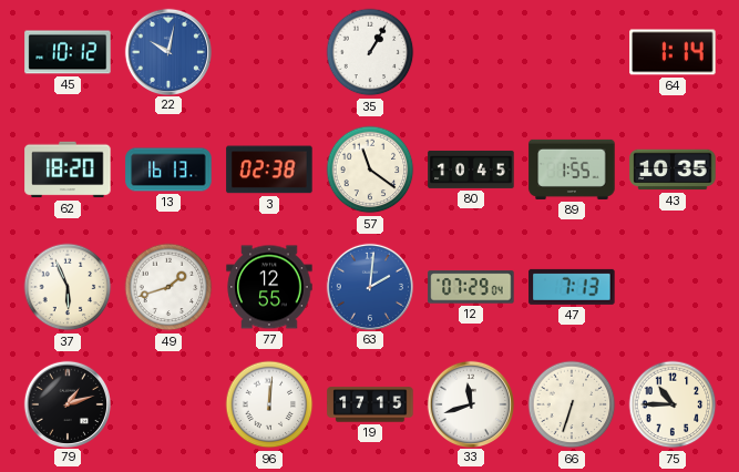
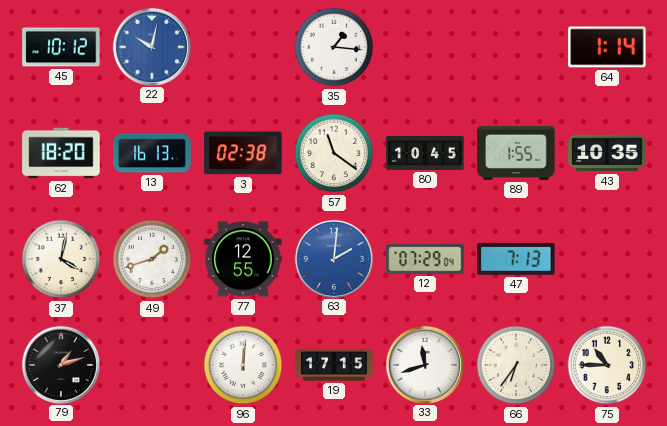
35: 1:05 -> 1:16 (334, 47)
37: 5:56 -> 4:02 (61, 259)
66: 6:33 -> 6:36 (516, 365)
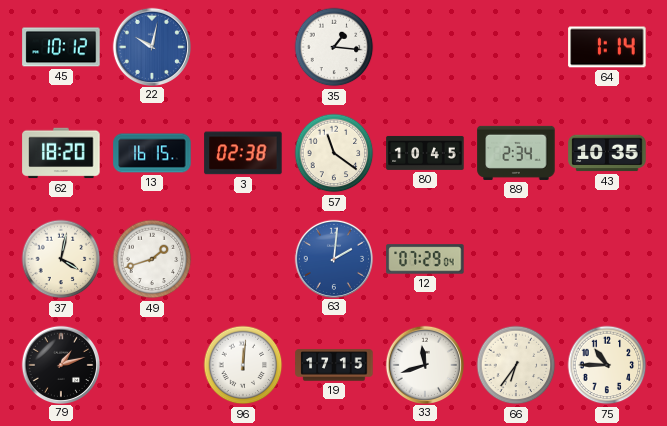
13: 16:13 -> 16:15 (152, 153)
89: 1:55 -> 2:34 (516, 153)
77: 12:55 -> none (243, 259)
47: 7:13 -> none (516, 259)
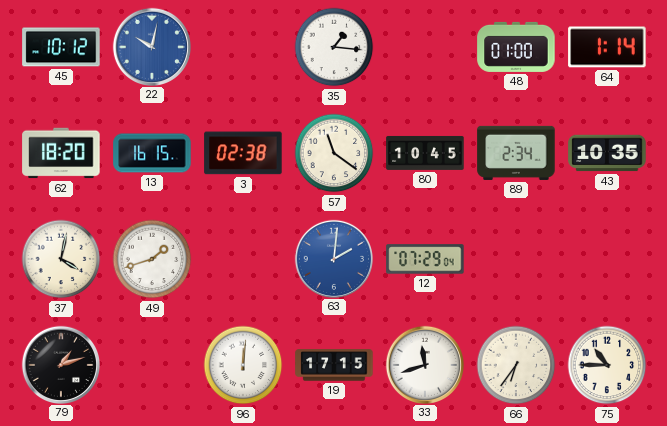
48: none -> 01:00 (516, 47)
